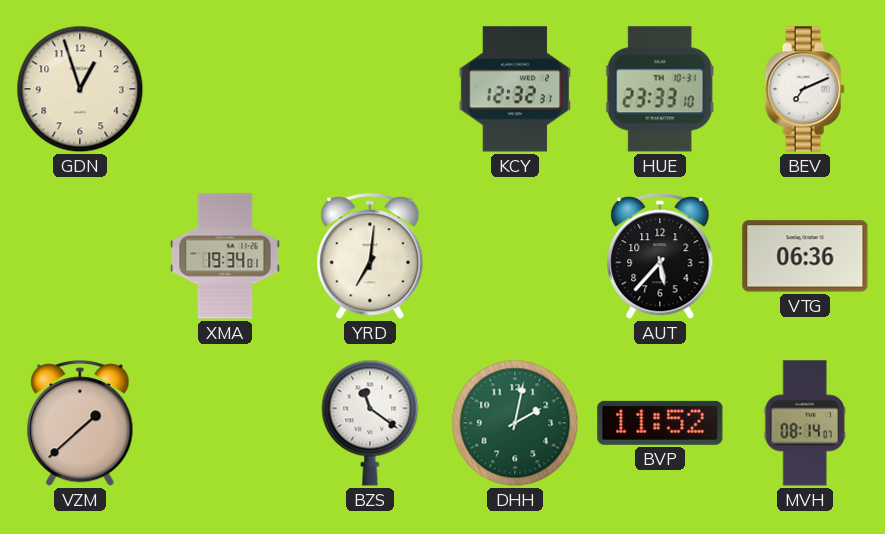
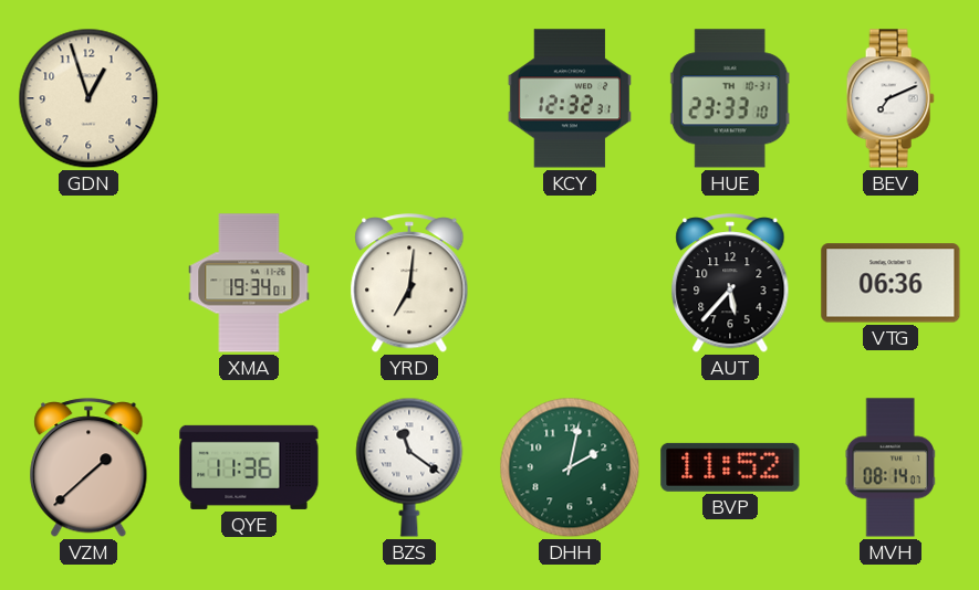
QYE: none -> 11:36 (249, 467)
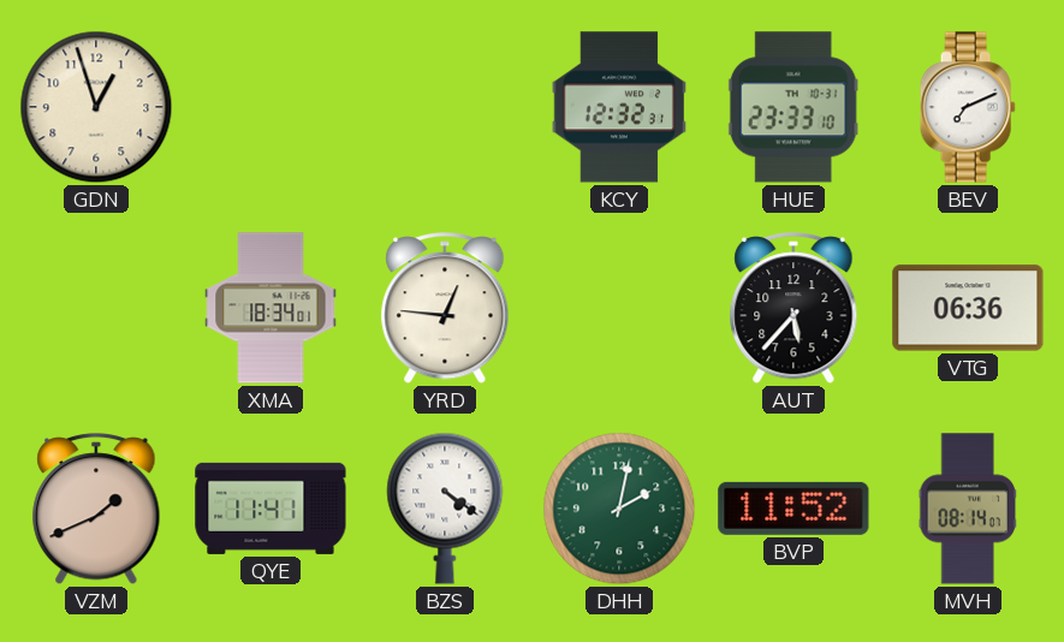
XMA: 19:34 -> 18:34 (271, 308)
YRD: 7:01 -> 12:46 (445, 309)
VZM: 1:38 -> 1:41 (96, 510)
QYE: 11:36 -> 11:41 (271, 509)
BZS: 11:21 -> 4:21 (445, 509)
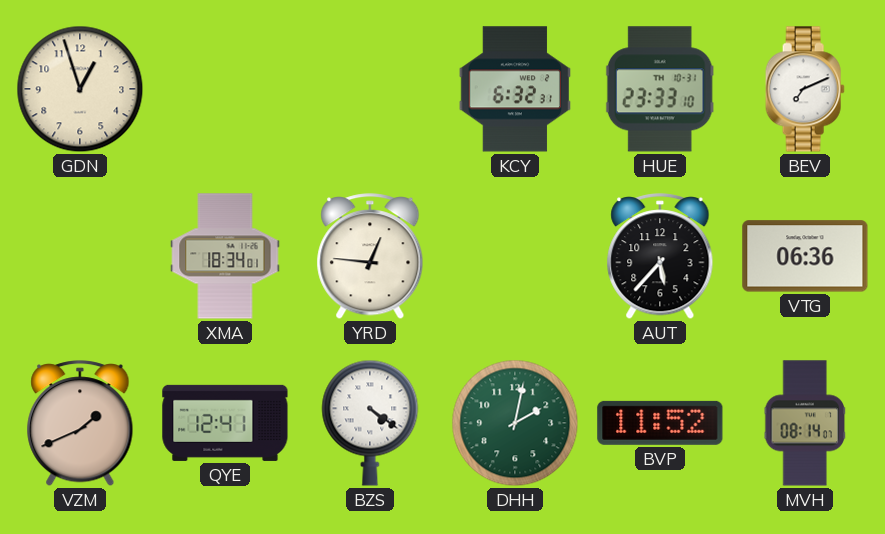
KCY: 12:32 -> 6:32 (514, 89)
QYE: 11:41 -> 12:41 (225, 423)
